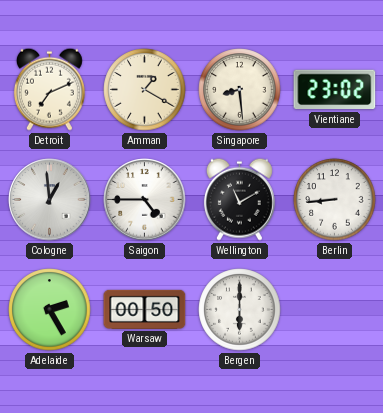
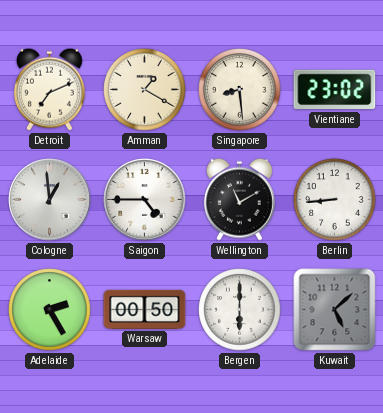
Kuwait: none -> 5:08 (335, 310)
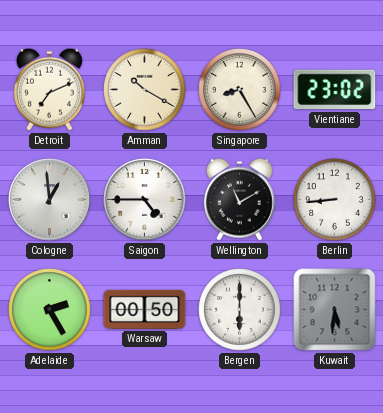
Amman: 1:20 -> 10:20 (145, 90)
Singapore: 8:29 -> 8:25 (240, 90)
Kuwait: 5:08 -> 5:31 (335, 310)
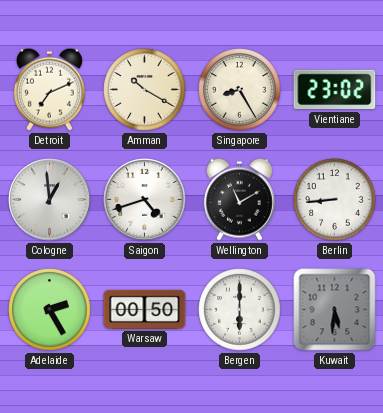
Saigon: 4:45 -> 4:42 (145, 200)
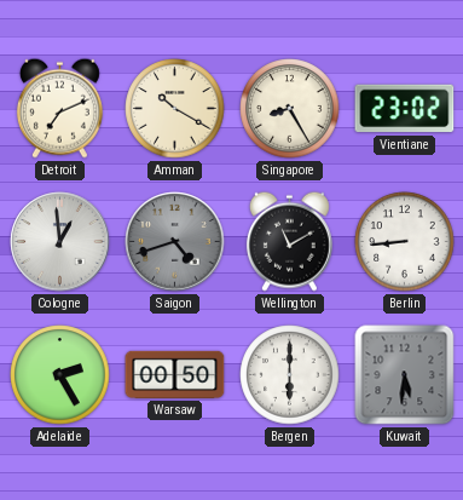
Saigon dial: white -> grey (175, 242)
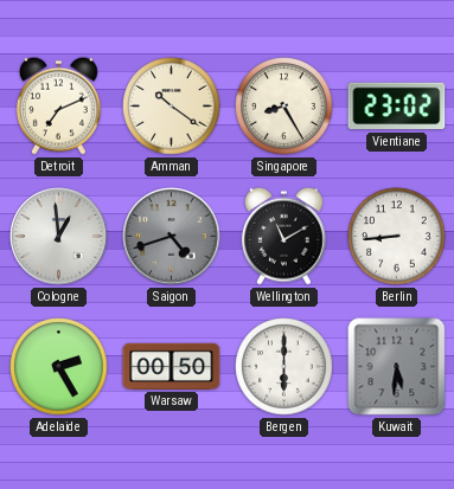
Amman: 10:20 -> 10:21 (172, 107)
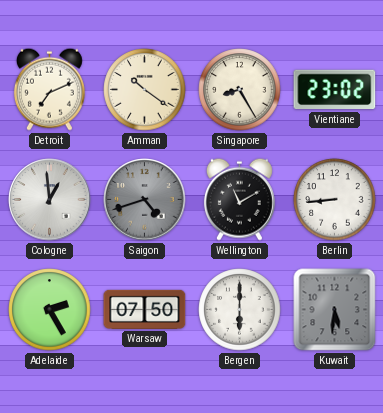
Warsaw: 00:50 -> 07:50 (145, 309)
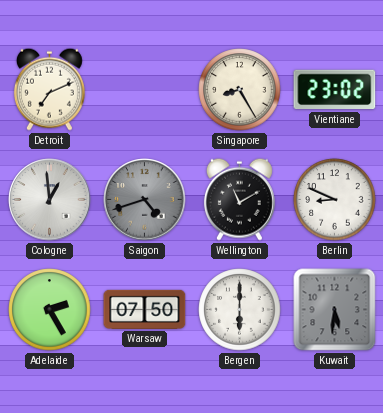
Amman: 10:21 -> none (145, 90)
Berlin: 8:44 -> 8:49 (335, 200)
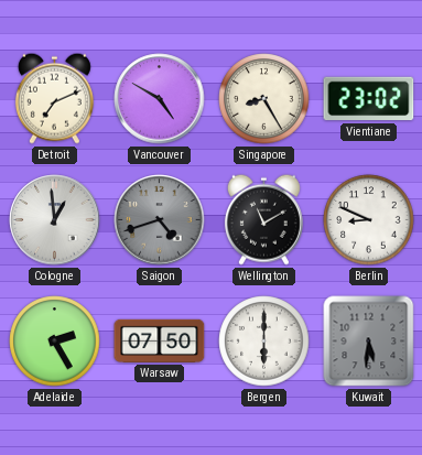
Vancouver: none -> 4:50 (160, 99)
